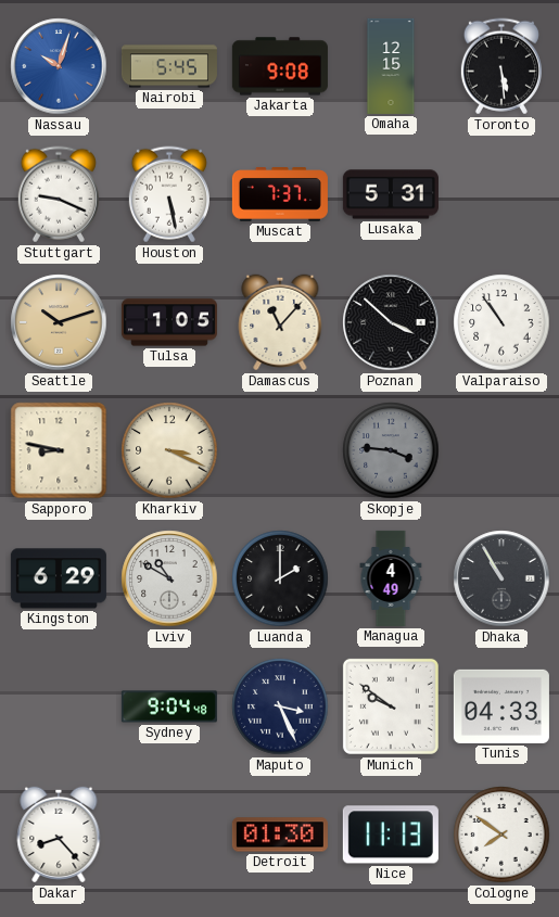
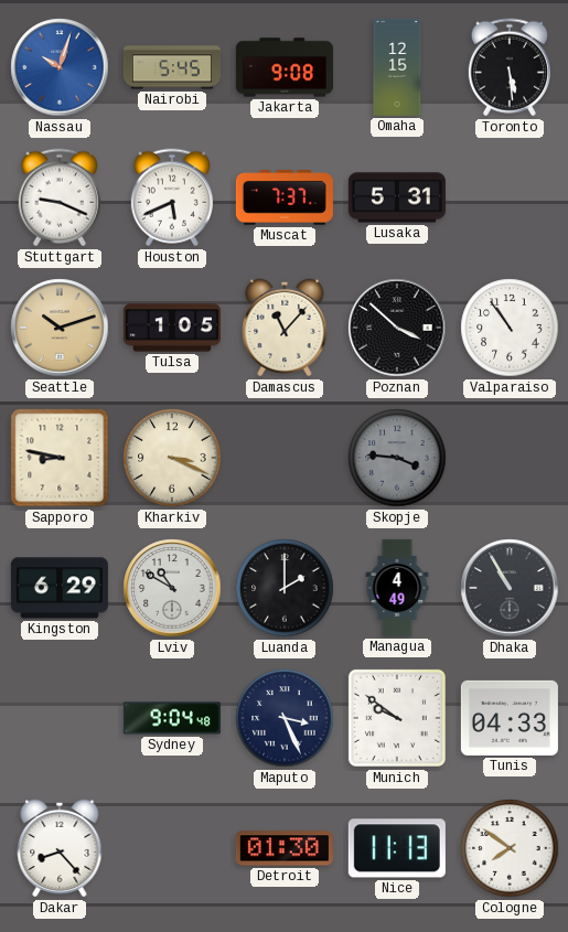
Houston: 5:28 -> 5:41 (172, 197)
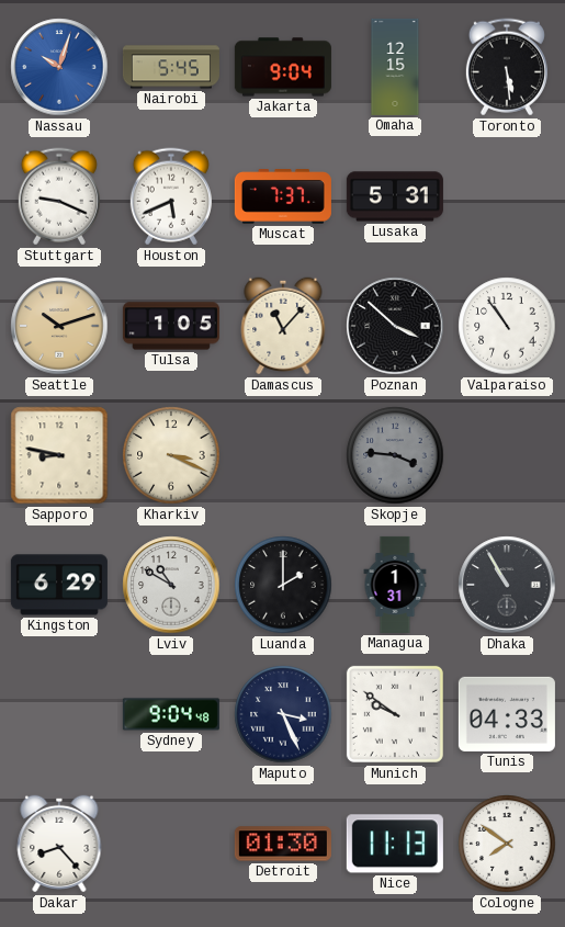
Jakarta: 9:08 -> 9:04 (283, 67)
Managua: 4:49 -> 1:31 (395, 585)
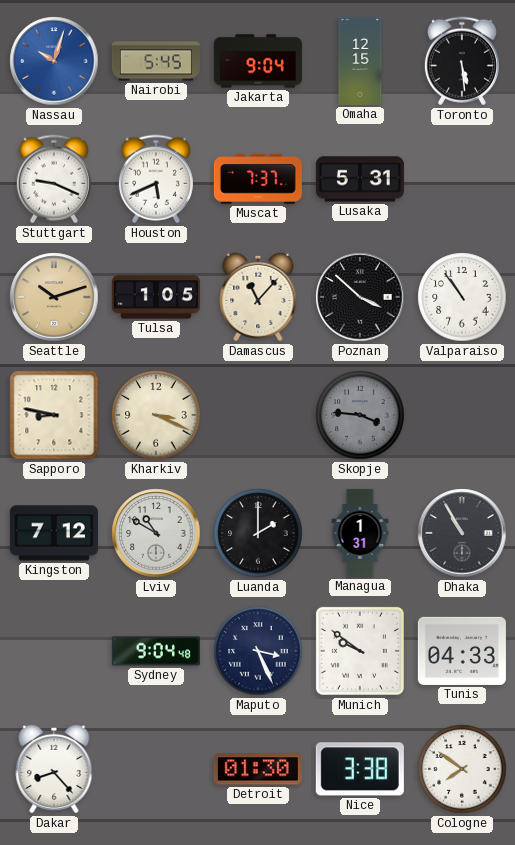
Kingston: 6:29 -> 7:12 (54, 533)
Nice: 11:13 -> 3:38 (360, 769)
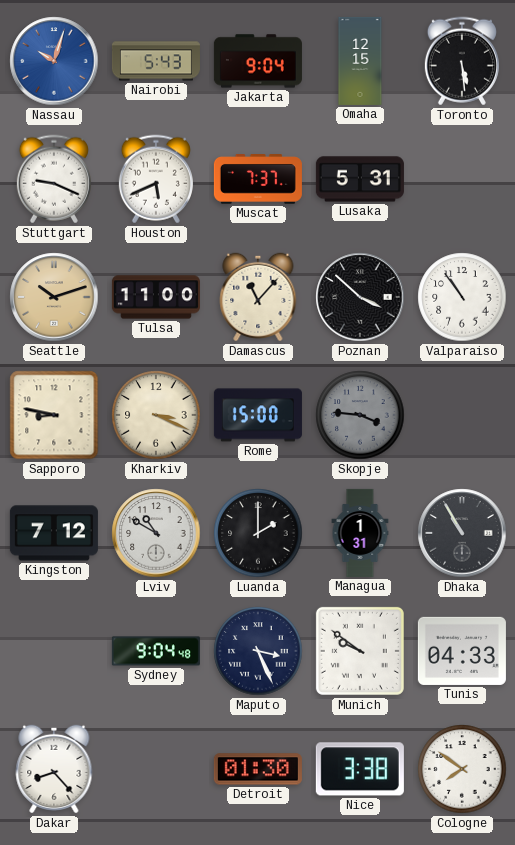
Nairobi: 5:45 -> 5:43 (156, 61)
Tulsa: 1:05 -> 11:00 (156, 297)
Rome: none -> 15:00 (258, 415)
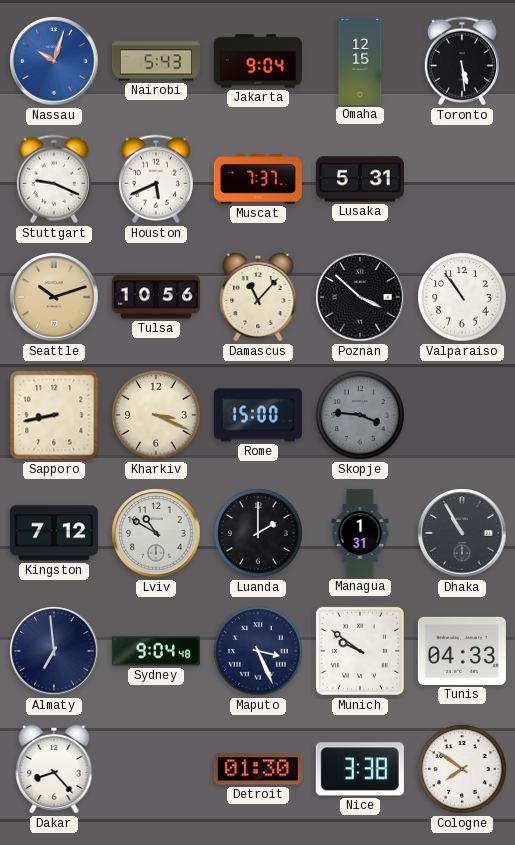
Tulsa: 11:00 -> 10:56 (156, 297)
Sapporo: 8:47 -> 8:43 (54, 415)
Almaty: none -> 6:59 (54, 651)
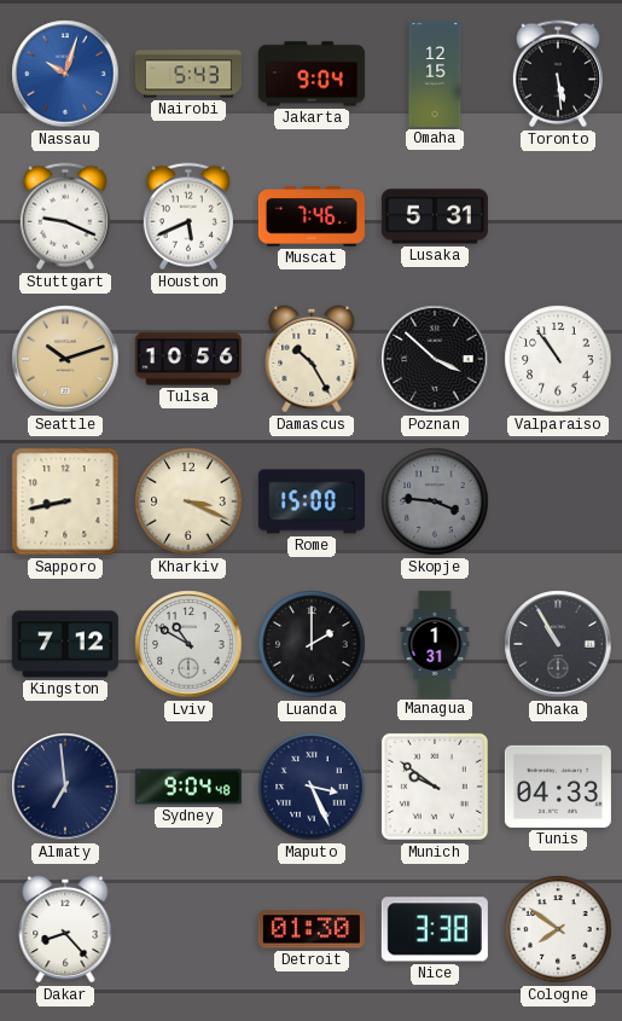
Muscat: 7:37 -> 7:46 (312, 217)
Damascus: 11:07 -> 10:25 (312, 359)
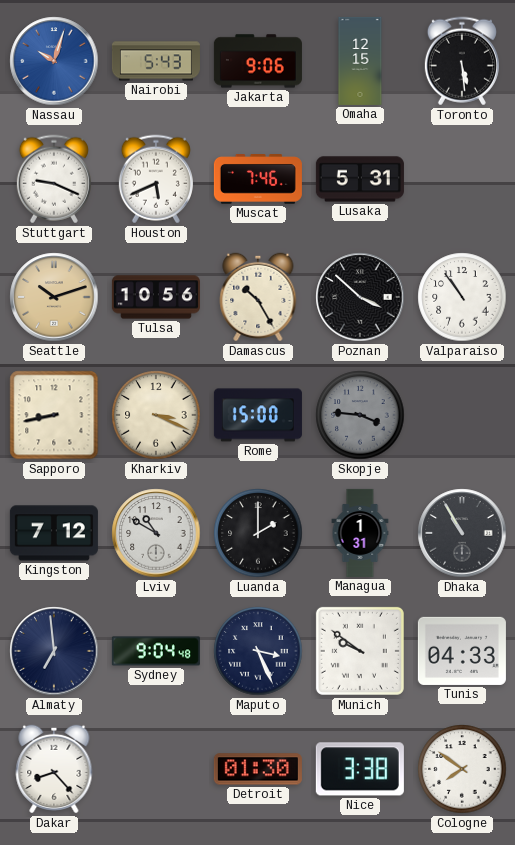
Jakarta: 9:04 -> 9:06 (258, 61)
